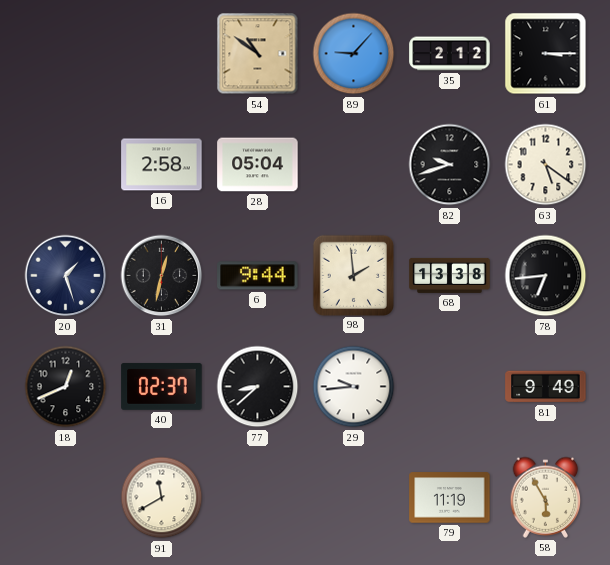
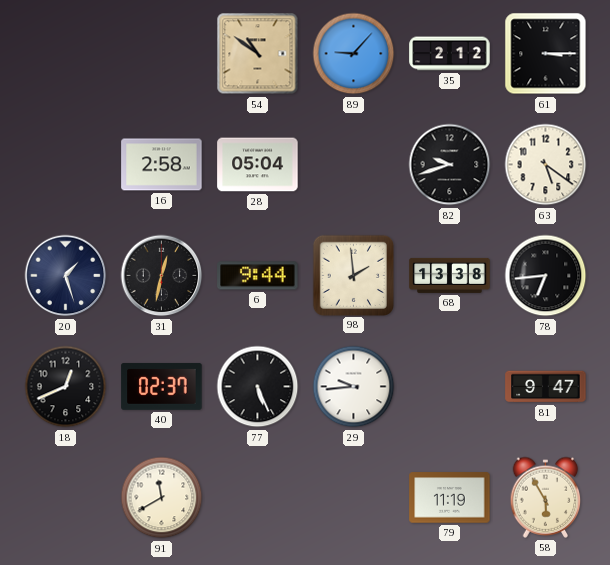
77: 8:38 -> 5:26 (258, 387)
81: 9:49 -> 9:47 (546, 387)
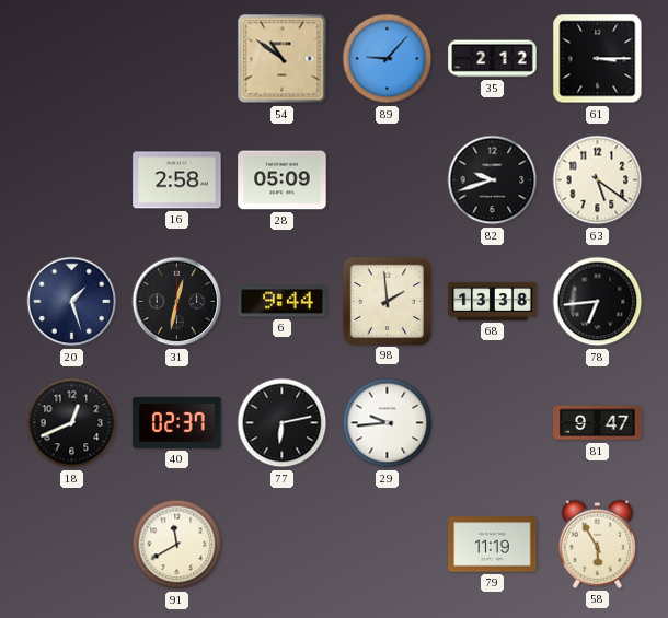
28: 05:04 -> 05:09 (283, 180)
77: 5:26 -> 6:13 (283, 423)
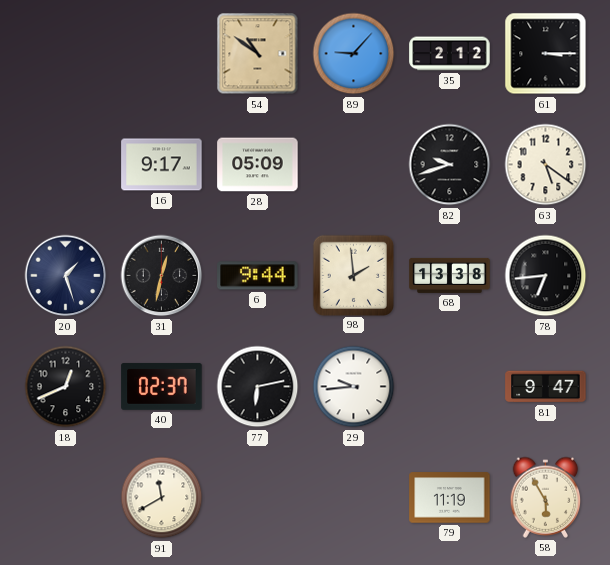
16: 2:58 -> 9:17 (162, 165)
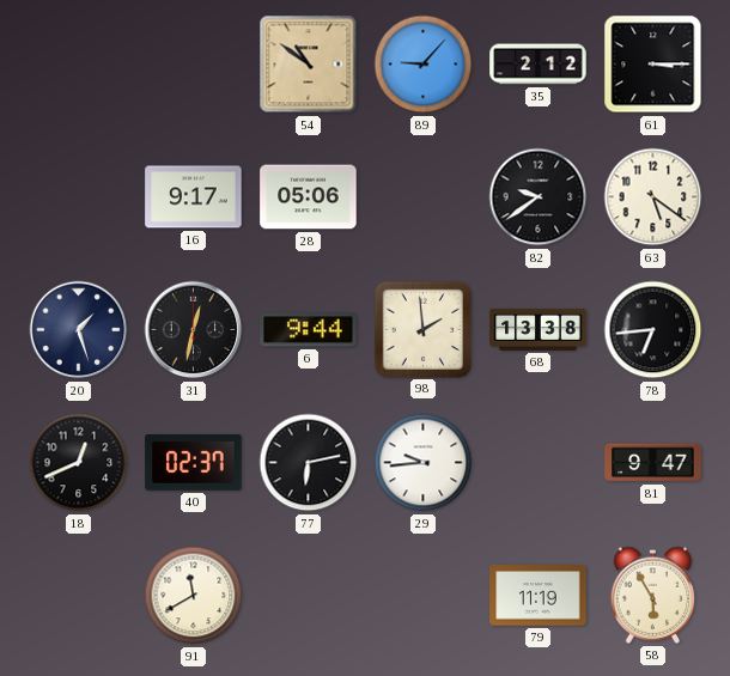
28: 05:09 -> 05:06 (309, 197)
82: 9:42 -> 9:39 (539, 197)
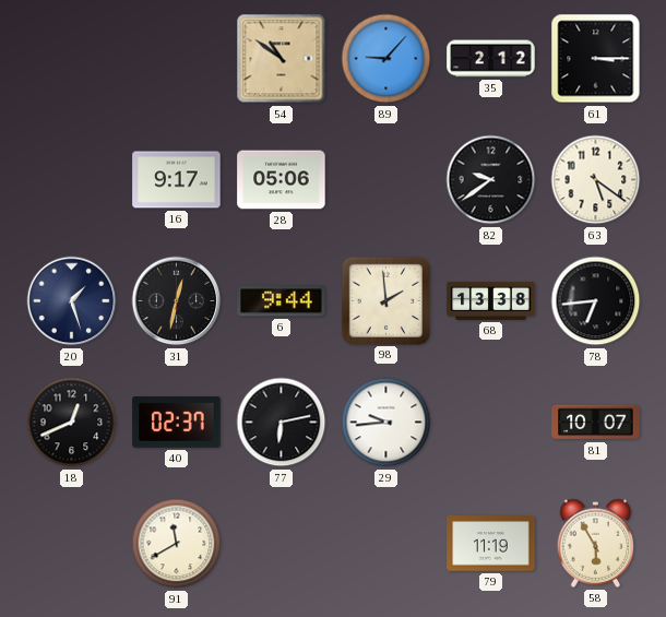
81: 9:47 -> 10:07 (596, 423)
